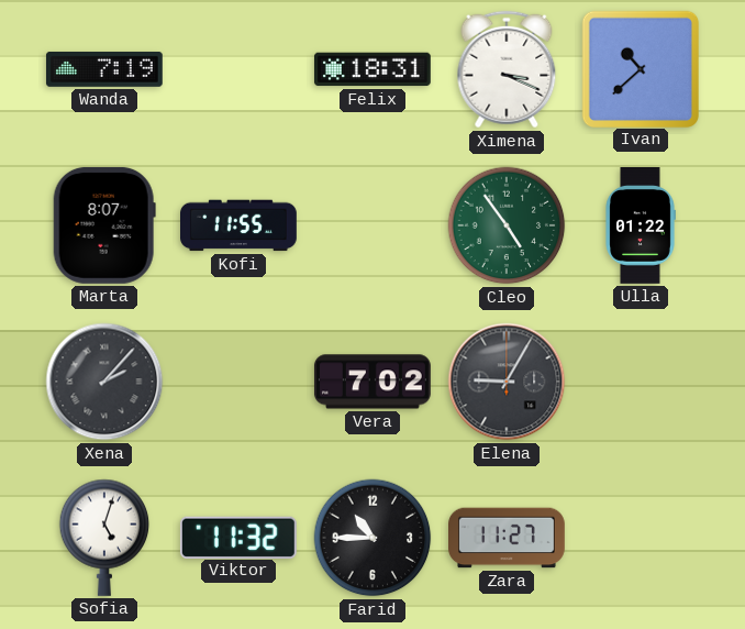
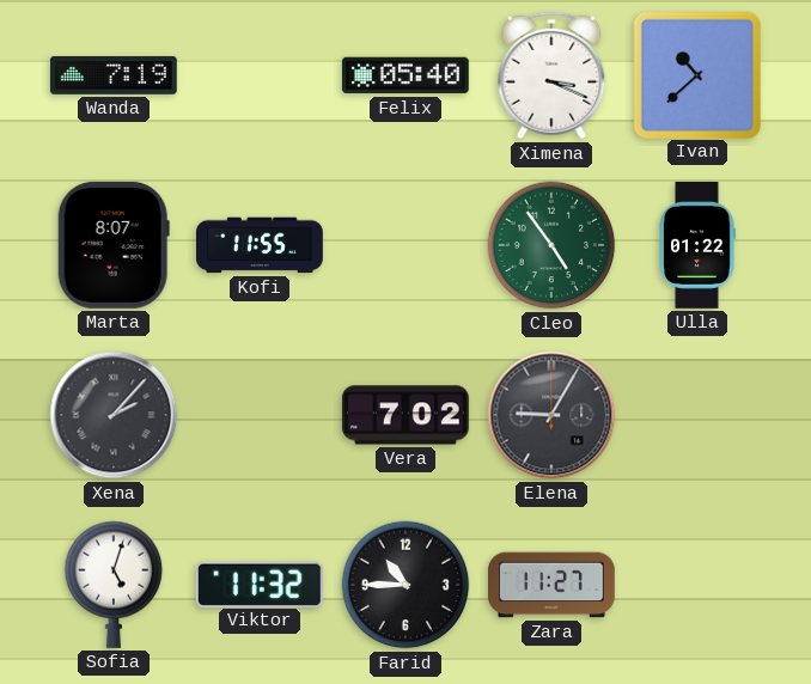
Felix: 18:31 -> 05:40 (405, 75)
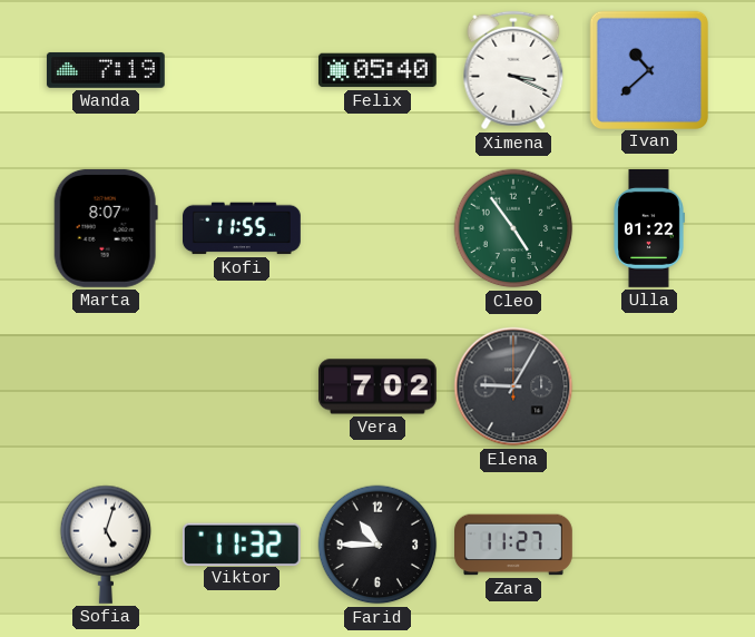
Xena: 2:07 -> none (114, 415)
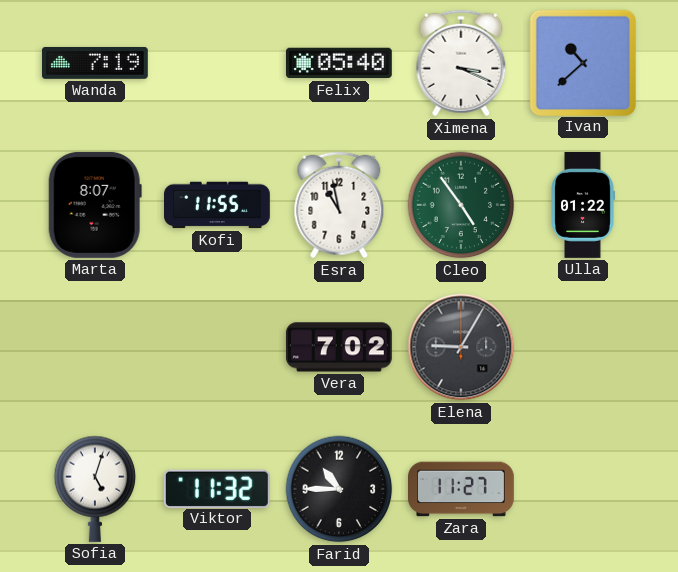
Esra: none -> 10:58 (339, 205)
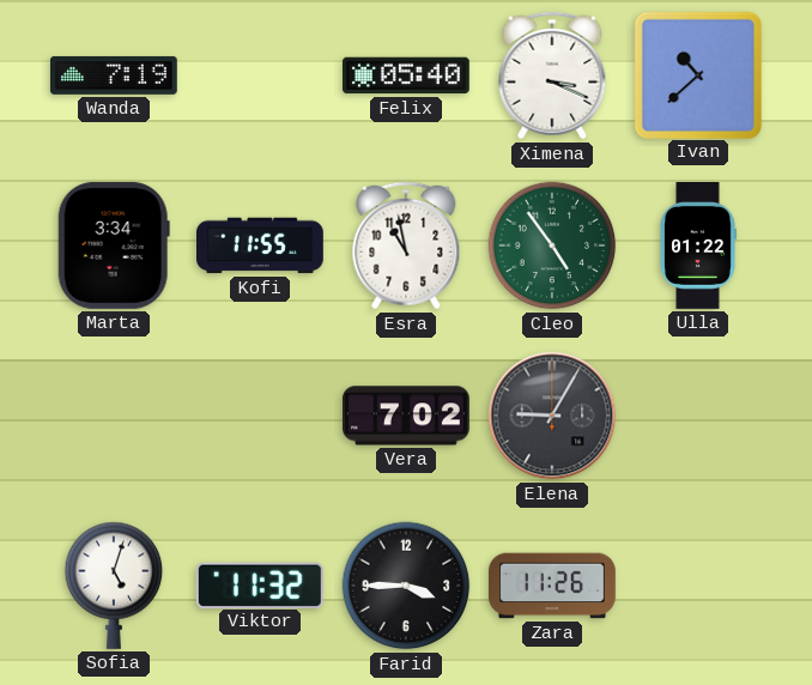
Marta: 8:07 -> 3:34 (114, 245)
Farid: 10:45 -> 3:45 (406, 586)
Zara: 11:27 -> 11:26 (553, 586)
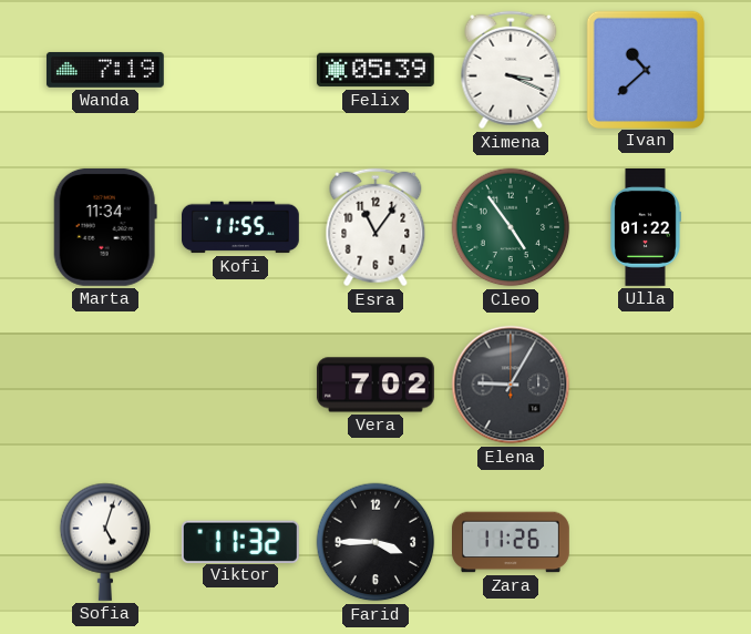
Felix: 05:40 -> 05:39 (375, 70)
Marta: 3:34 -> 11:34 (105, 227)
Esra: 10:58 -> 11:06 (375, 227)
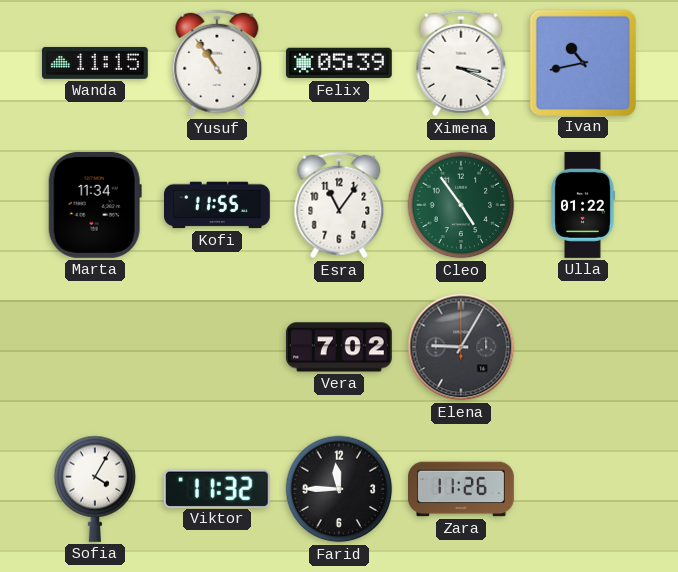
Wanda: 7:19 -> 11:15 (95, 63)
Yusuf: none -> 10:54 (217, 63)
Ivan: 10:38 -> 10:43 (582, 62)
Sofia: 5:03 -> 4:05 (95, 489)
Farid: 3:45 -> 11:45 (339, 489)
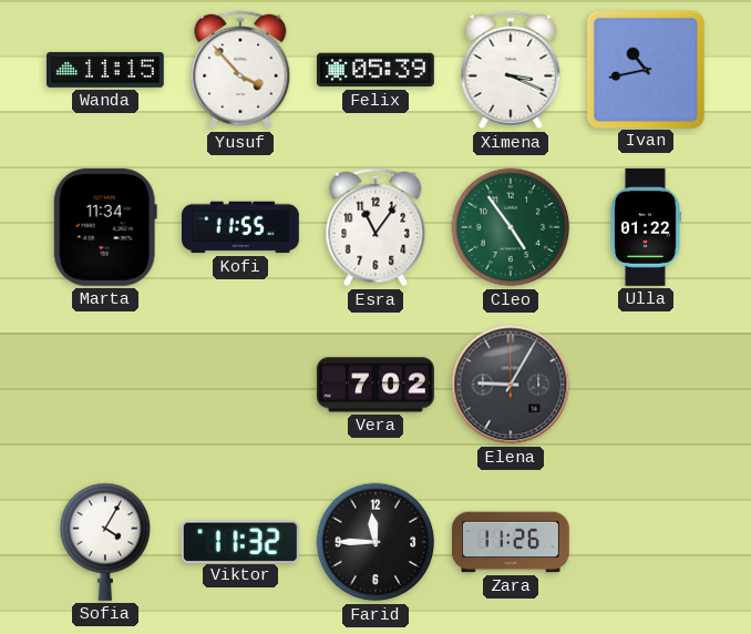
Yusuf: 10:54 -> 3:53 (240, 70)
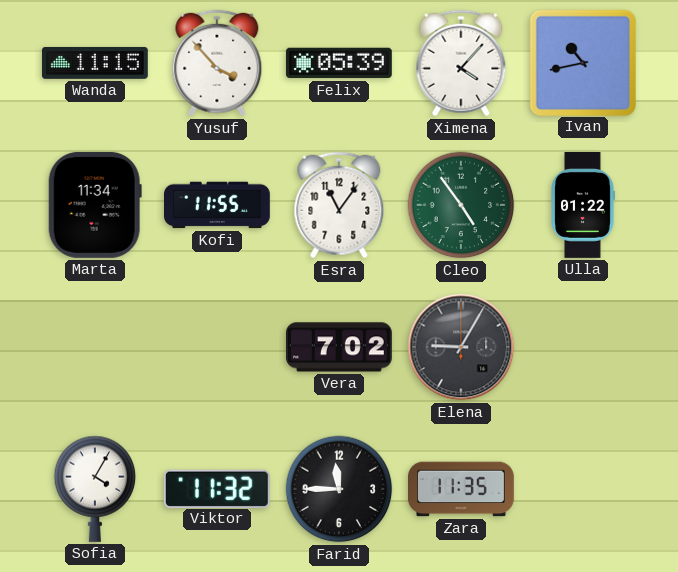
Ximena: 3:19 -> 4:07 (461, 63)
Zara: 11:26 -> 11:35 (462, 489)
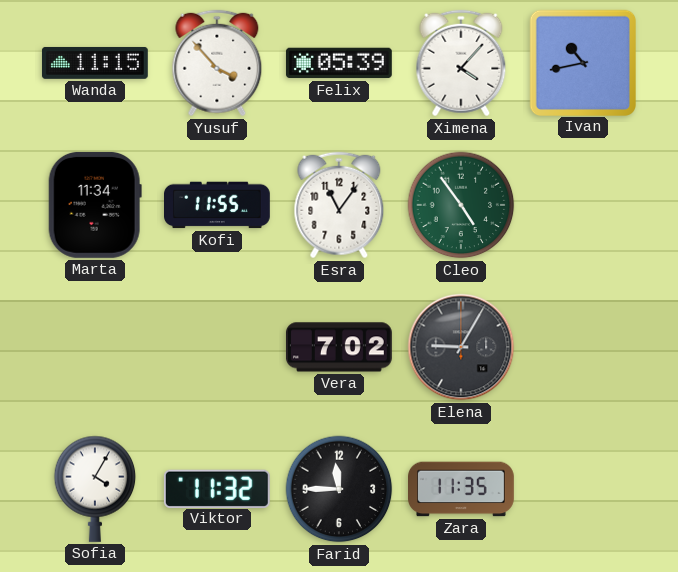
Ulla: 01:22 -> none (583, 206)
